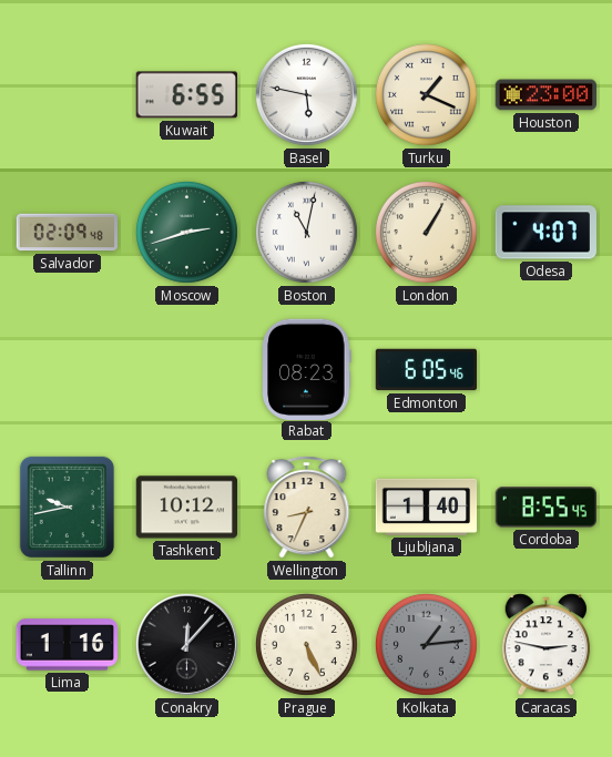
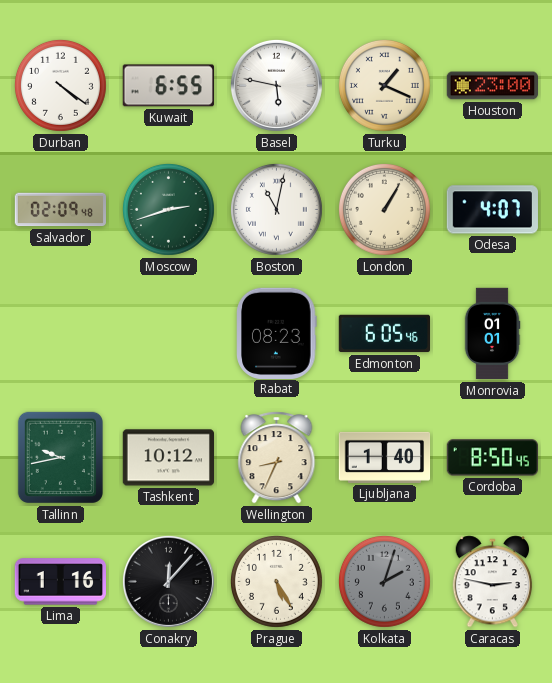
Durban: none -> 4:21 (60, 85)
Monrovia: none -> 01:01 (492, 334)
Cordoba: 8:55 -> 8:50 (492, 458)
Prague: 5:26 -> 5:25 (276, 581)
Kolkata: 1:14 -> 2:03 (384, 581)
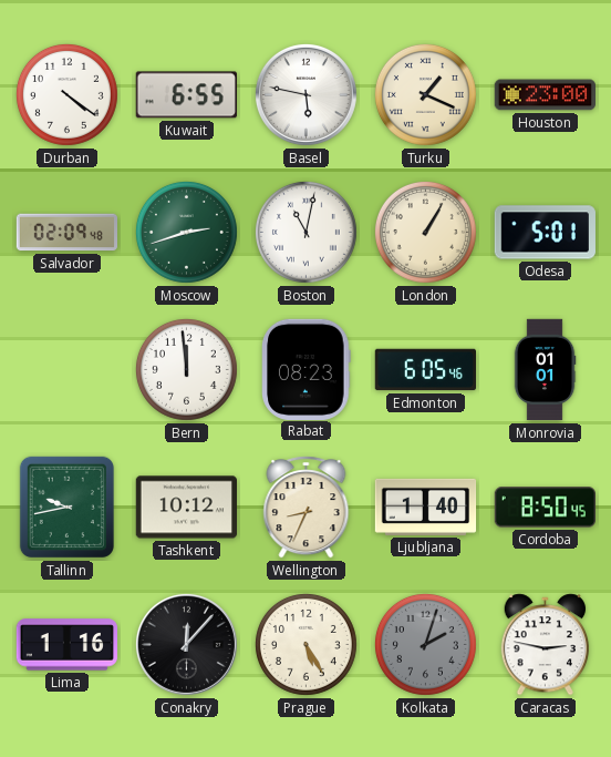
Odesa: 4:07 -> 5:01 (545, 233)
Bern: none -> 11:59 (186, 369)
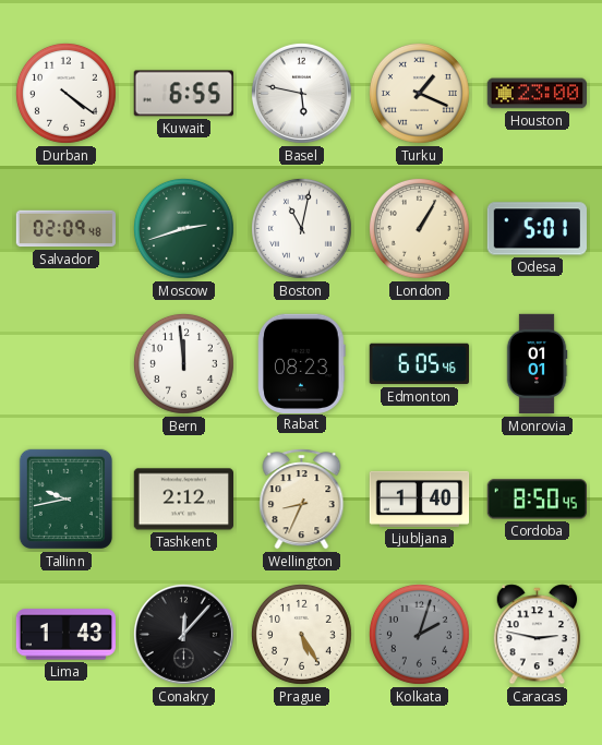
Tashkent: 10:12 -> 2:12 (183, 500)
Lima: 1:16 -> 1:43 (65, 635)
